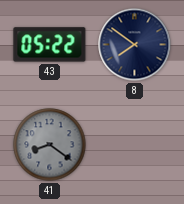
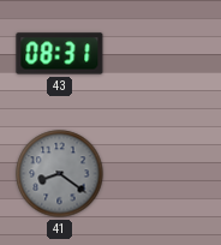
43: 05:22 -> 08:31 (60, 54)
8: 7:51 -> none (135, 45)
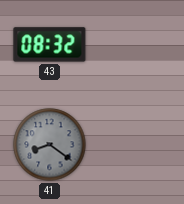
43: 08:31 -> 08:32 (50, 45)
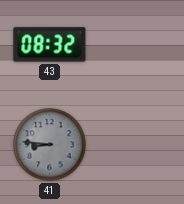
41: 8:21 -> 8:46 (50, 145)
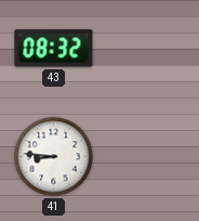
41 dial: grey -> white (54, 157)
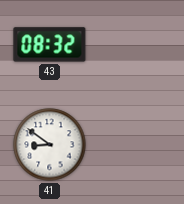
41: 8:46 -> 8:51 (50, 145)
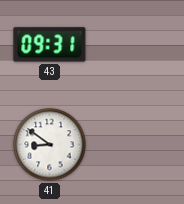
43: 08:32 -> 09:31 (50, 45)
